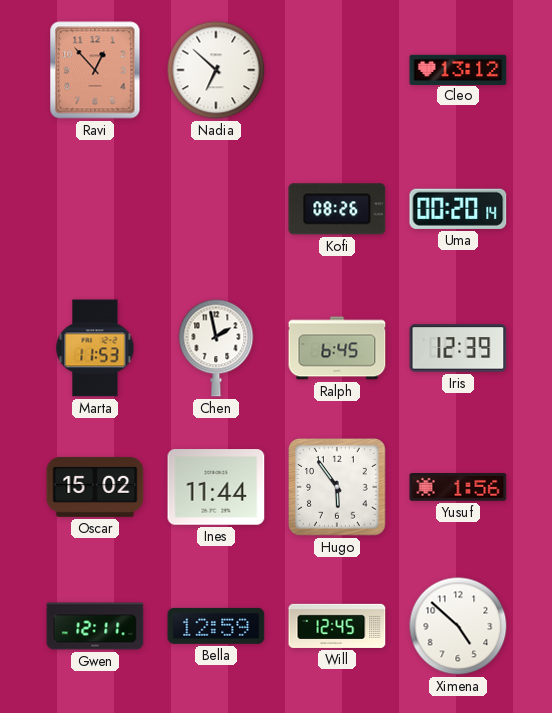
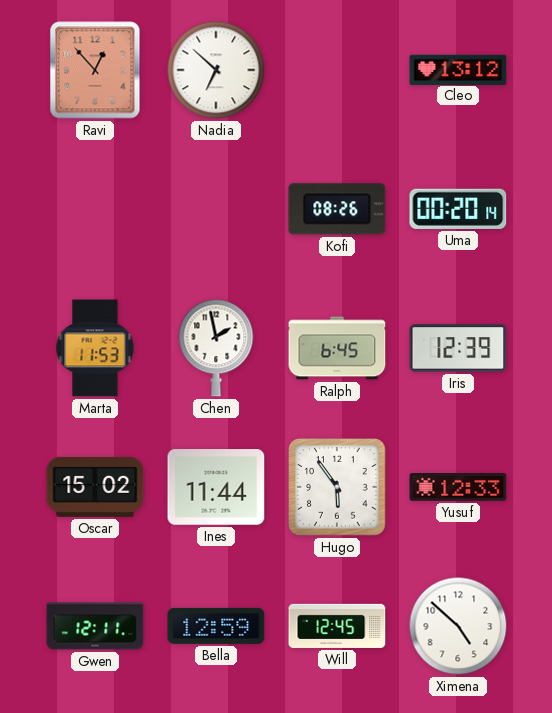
Yusuf: 1:56 -> 12:33 (458, 488)
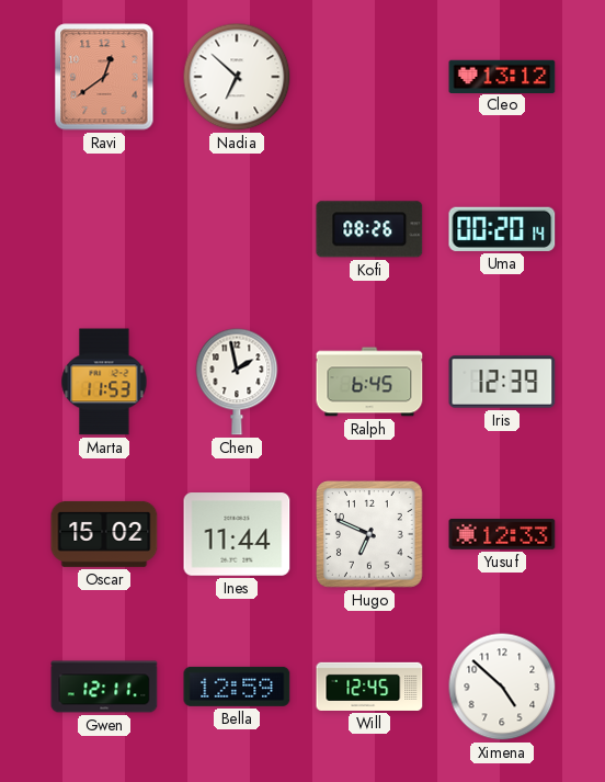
Ravi: 12:53 -> 12:39 (104, 77)
Hugo: 5:54 -> 6:49 (369, 534)
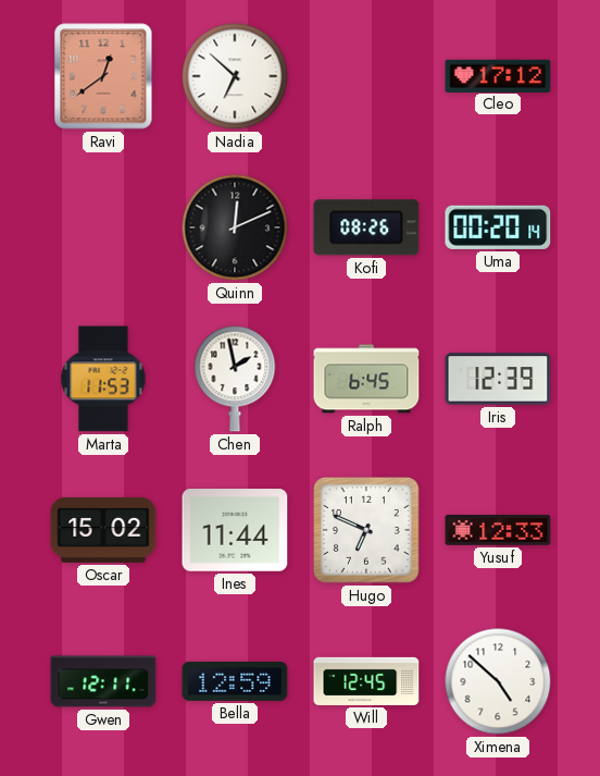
Cleo: 13:12 -> 17:12 (498, 75)
Quinn: none -> 12:11 (235, 227)
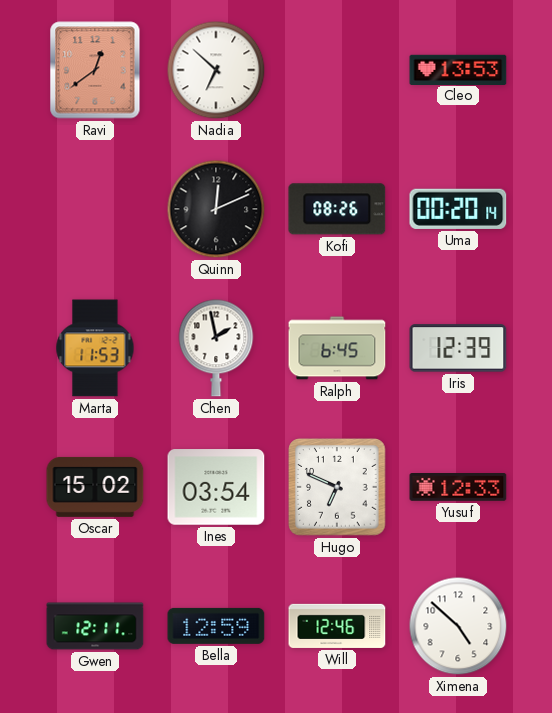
Cleo: 17:12 -> 13:53 (458, 69)
Ines: 11:44 -> 03:54 (216, 487)
Will: 12:45 -> 12:46 (337, 626)
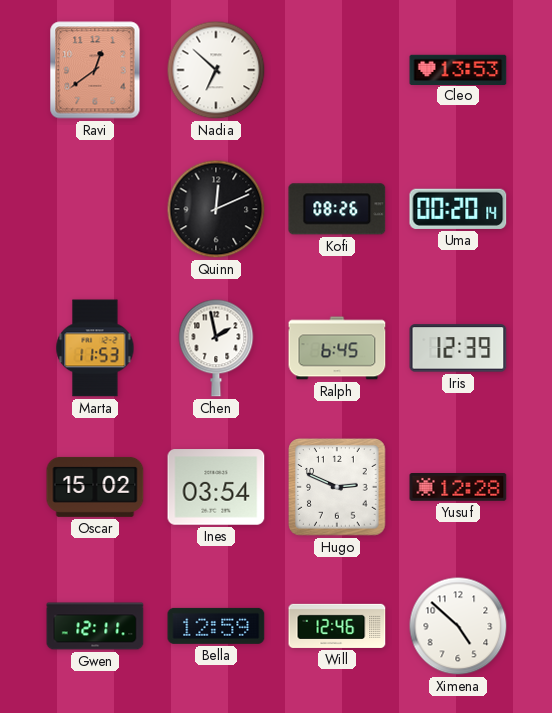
Hugo: 6:49 -> 2:49 (337, 487)
Yusuf: 12:33 -> 12:28 (458, 488)
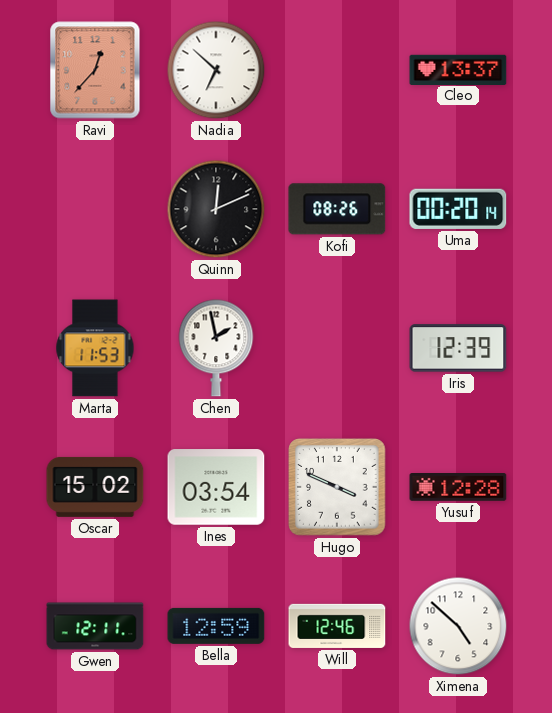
Ravi: 12:39 -> 12:37 (95, 70)
Cleo: 13:53 -> 13:37 (458, 69)
Ralph: 6:45 -> none (337, 348)
Hugo: 2:49 -> 3:49 (337, 487)
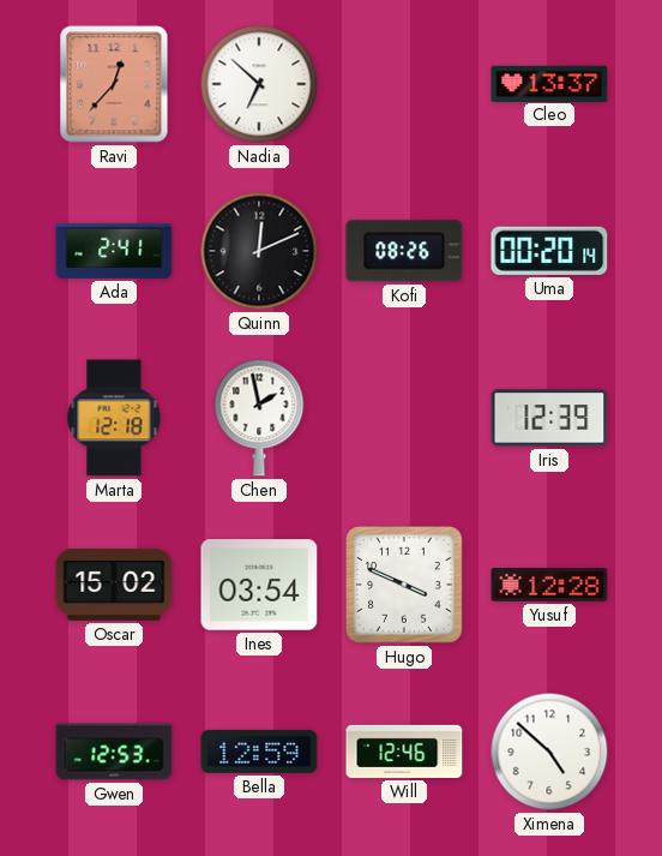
Ada: none -> 2:41 (114, 251)
Marta: 11:53 -> 12:18 (114, 418)
Gwen: 12:11 -> 12:53 (114, 752)
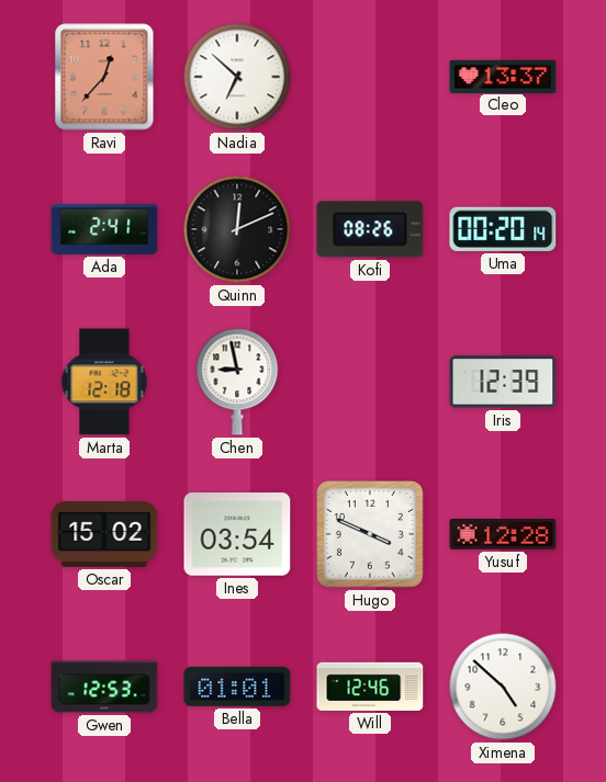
Chen: 1:58 -> 8:58 (237, 382)
Bella: 12:59 -> 01:01 (237, 687)
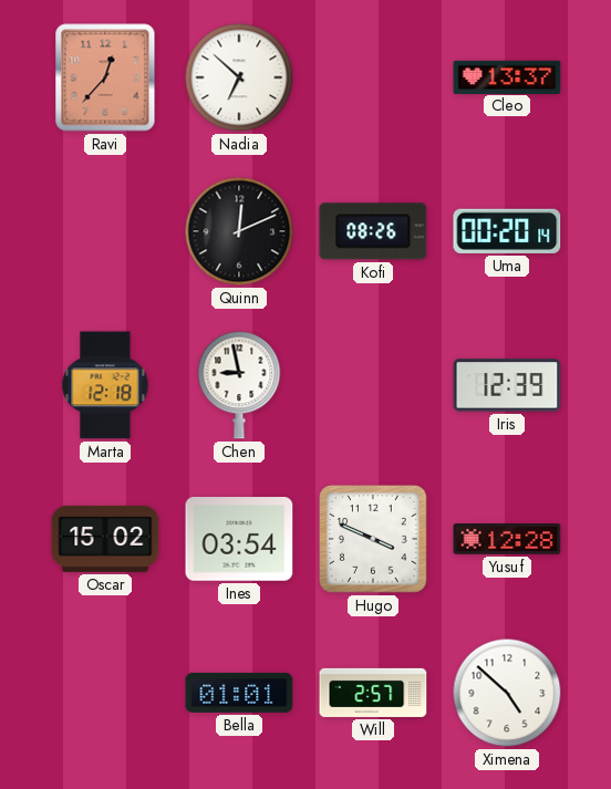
Ada: 2:41 -> none (104, 229)
Gwen: 12:53 -> none (104, 687)
Will: 12:46 -> 2:57 (373, 693)
